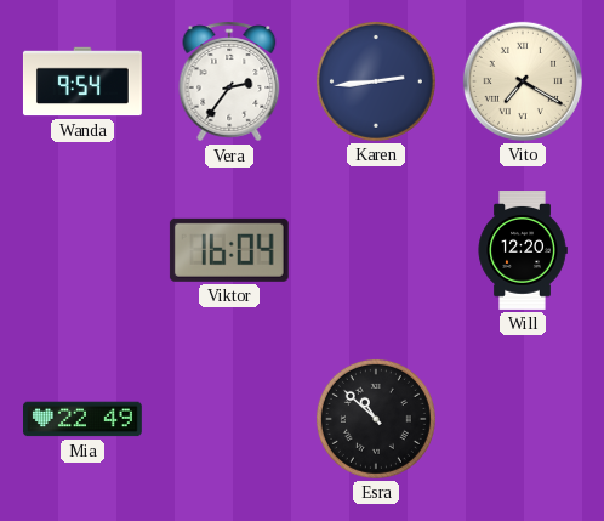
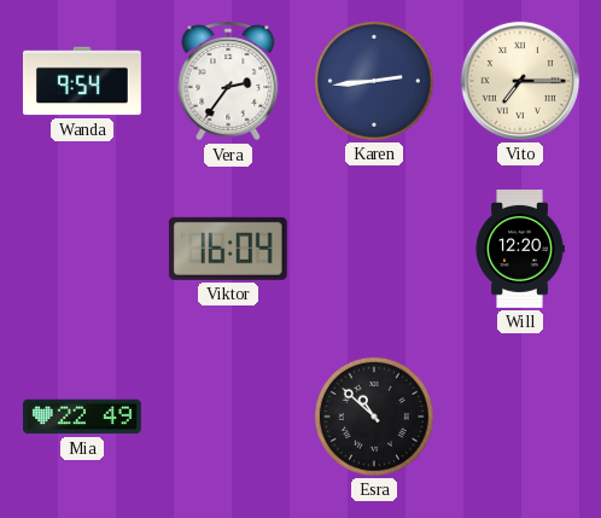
Vito: 7:20 -> 7:15 (520, 81)
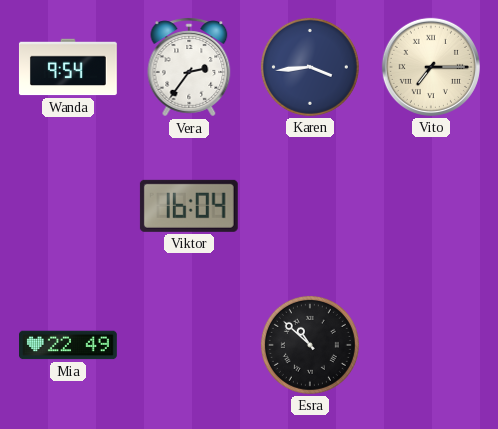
Karen: 2:44 -> 3:44 (310, 67)
Will: 12:20 -> none (520, 250)
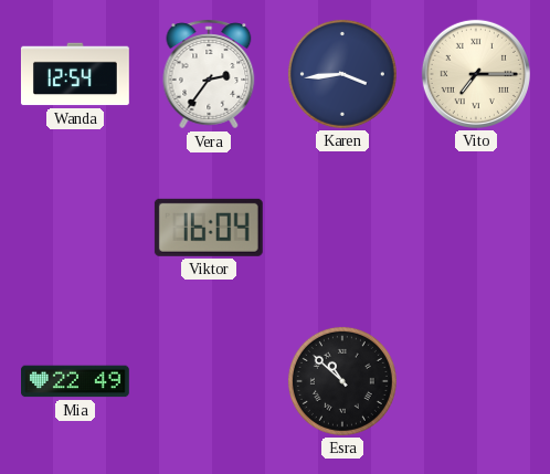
Wanda: 9:54 -> 12:54 (75, 74)
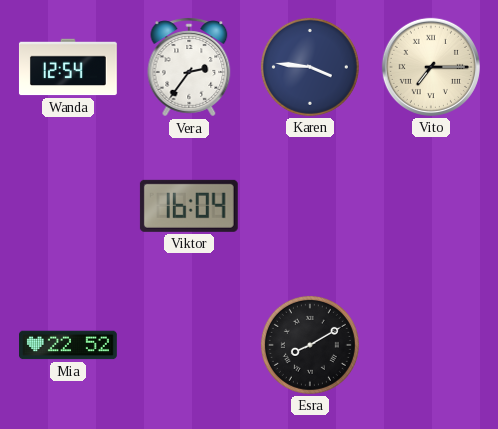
Karen: 3:44 -> 3:46 (310, 67)
Mia: 22:49 -> 22:52 (69, 345)
Esra: 10:52 -> 8:10 (310, 345)
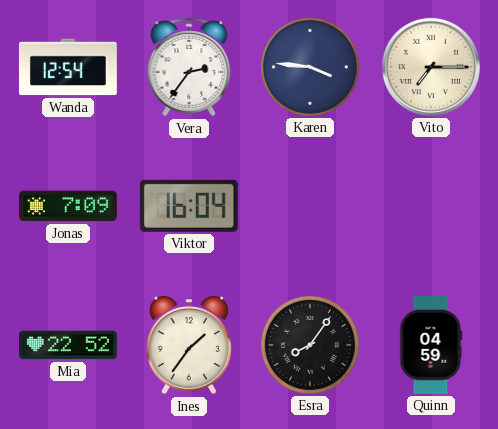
Jonas: none -> 7:09 (68, 206)
Ines: none -> 1:36 (189, 345)
Esra: 8:10 -> 8:06 (310, 345)
Quinn: none -> 04:59 (431, 345)
